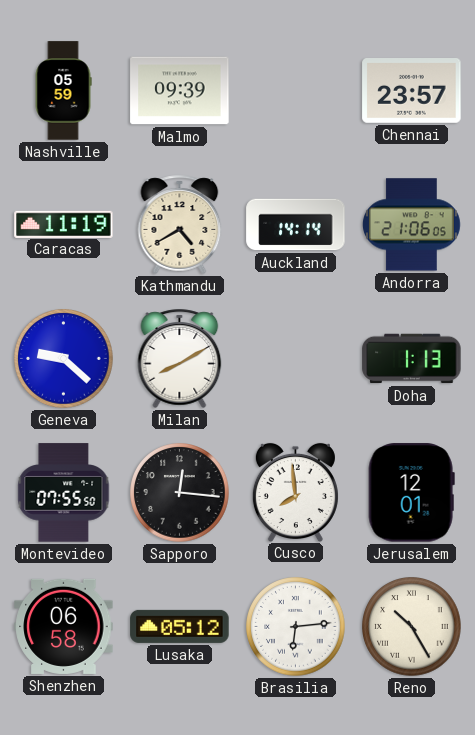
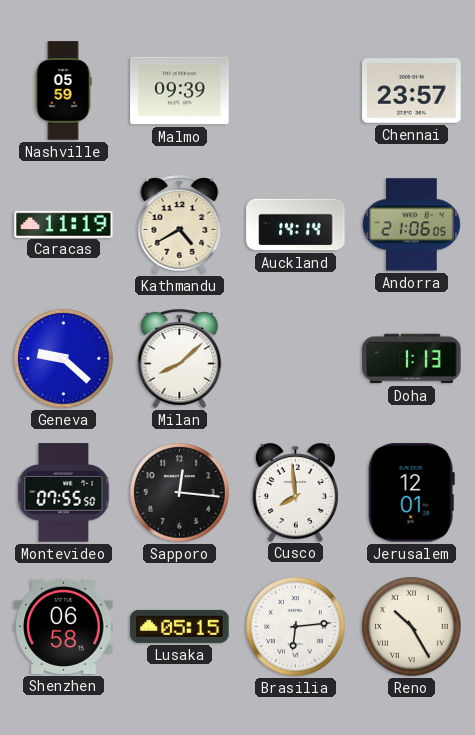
Milan: 8:10 -> 8:08 (180, 358)
Lusaka: 05:12 -> 05:15 (180, 626)
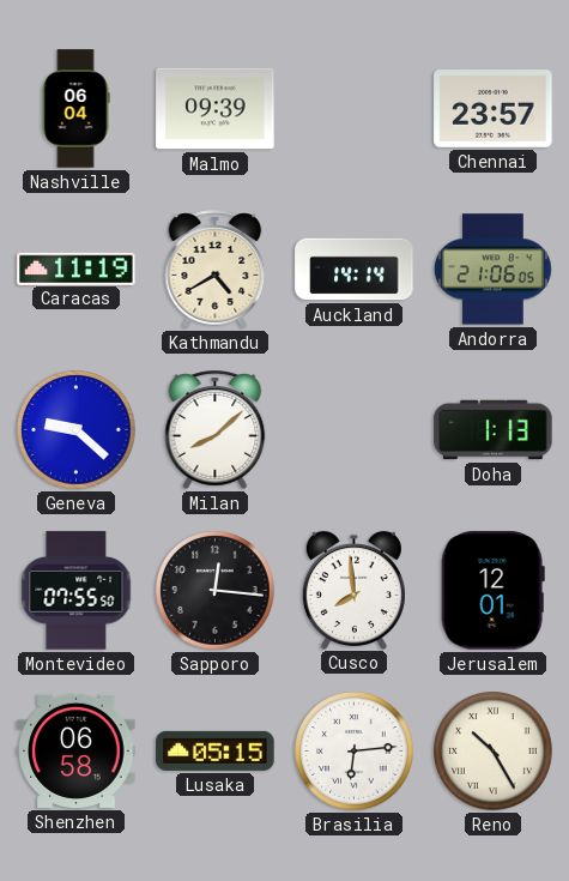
Nashville: 05:59 -> 06:04 (75, 109)
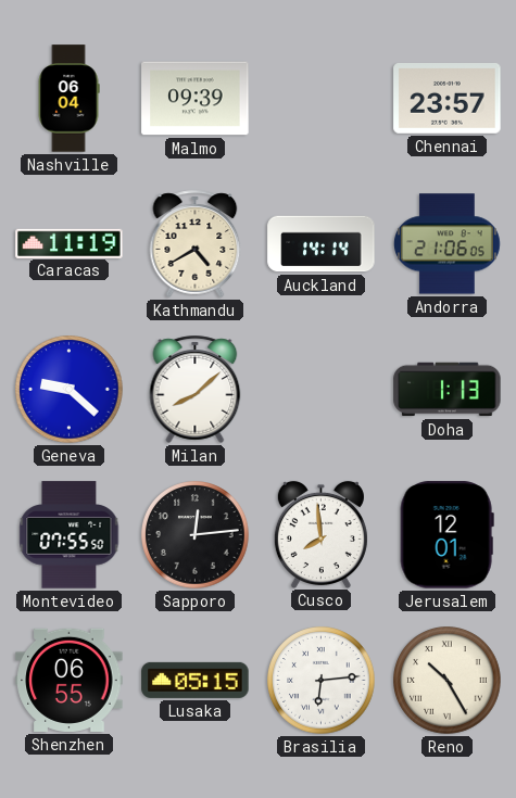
Sapporo: 12:16 -> 12:14 (196, 535)
Shenzhen: 06:58 -> 06:55 (70, 680)
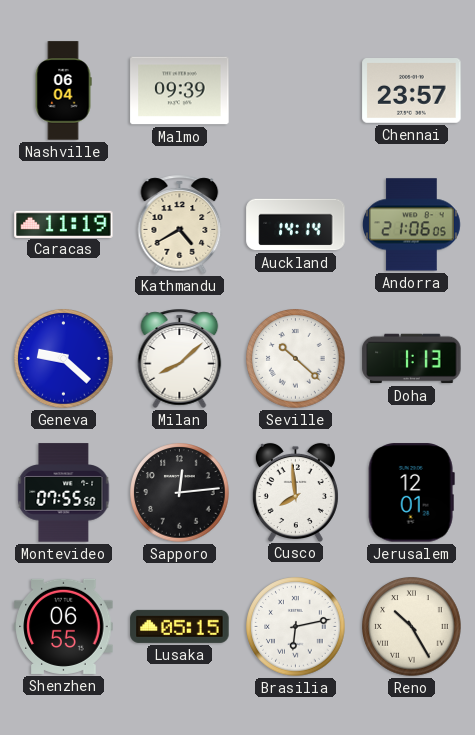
Seville: none -> 10:22 (296, 359)
Brasilia: 6:14 -> 6:13 (296, 627)
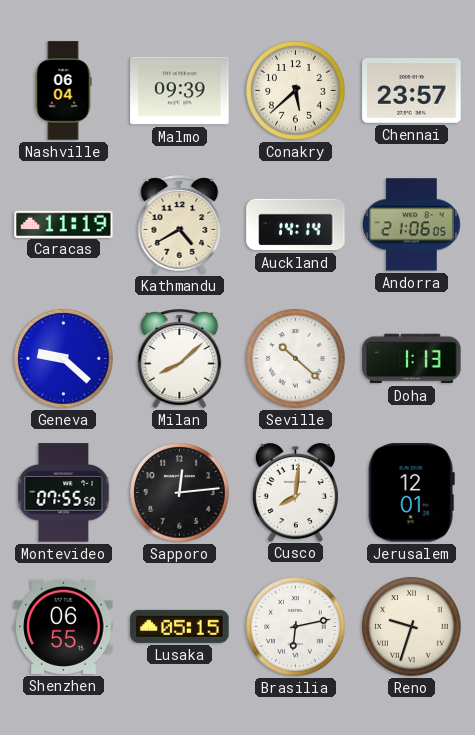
Conakry: none -> 5:38 (296, 91)
Cusco: 7:59 -> 8:01 (295, 492)
Reno: 10:25 -> 9:33 (412, 627)
